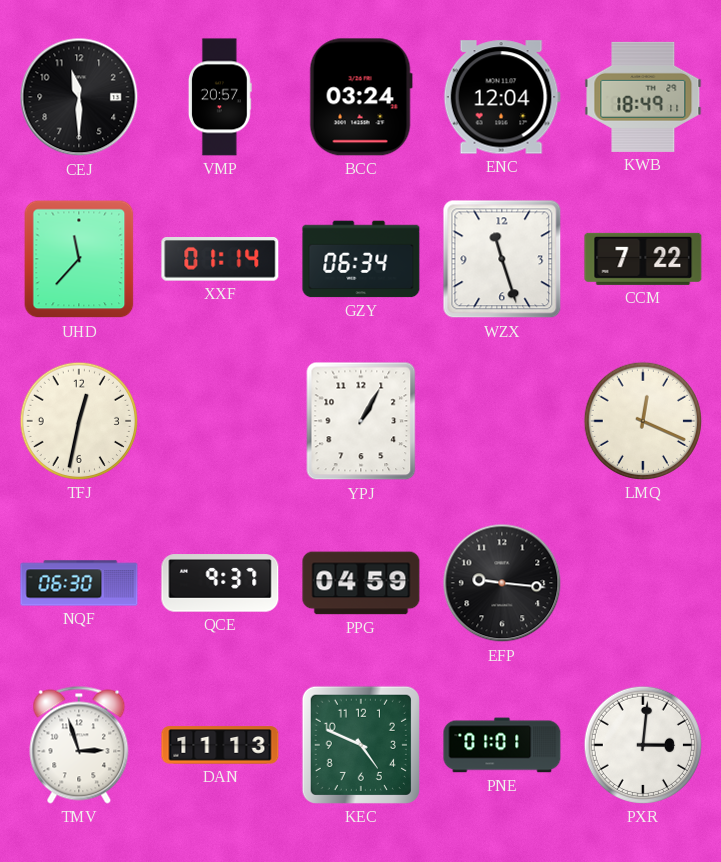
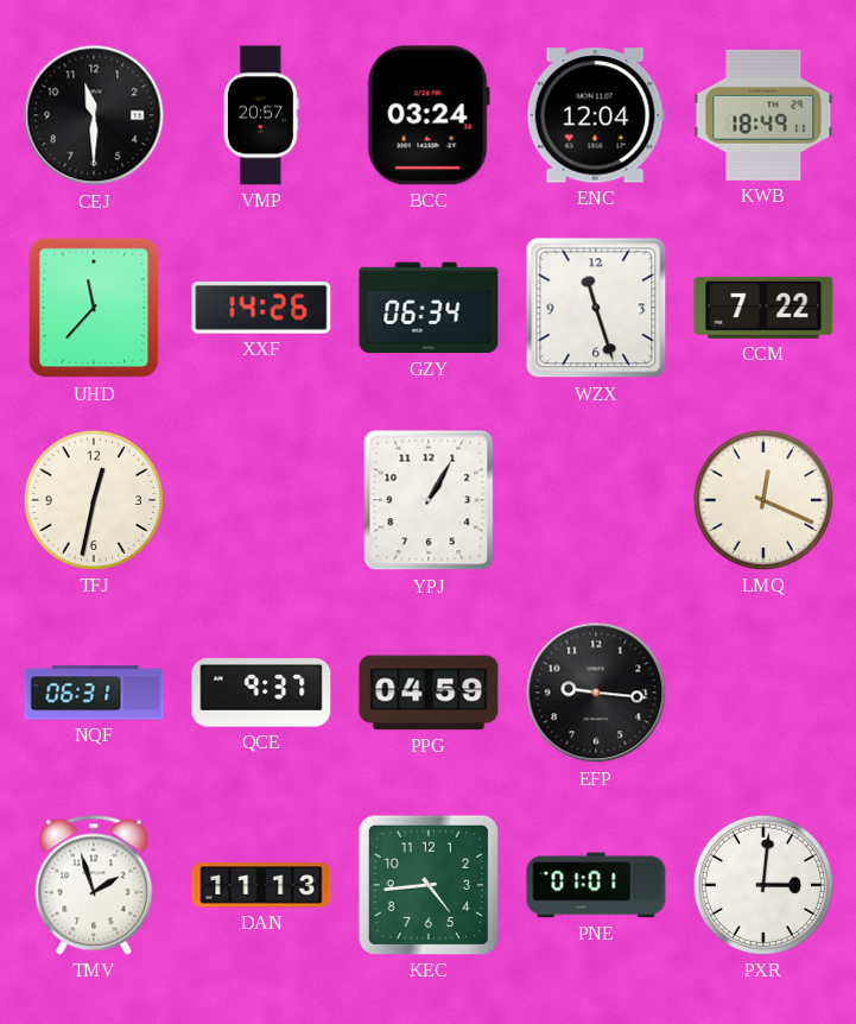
XXF: 01:14 -> 14:26 (261, 308)
NQF: 06:30 -> 06:31 (94, 693)
TMV: 2:57 -> 1:57 (94, 885)
KEC: 4:49 -> 4:44 (429, 885)
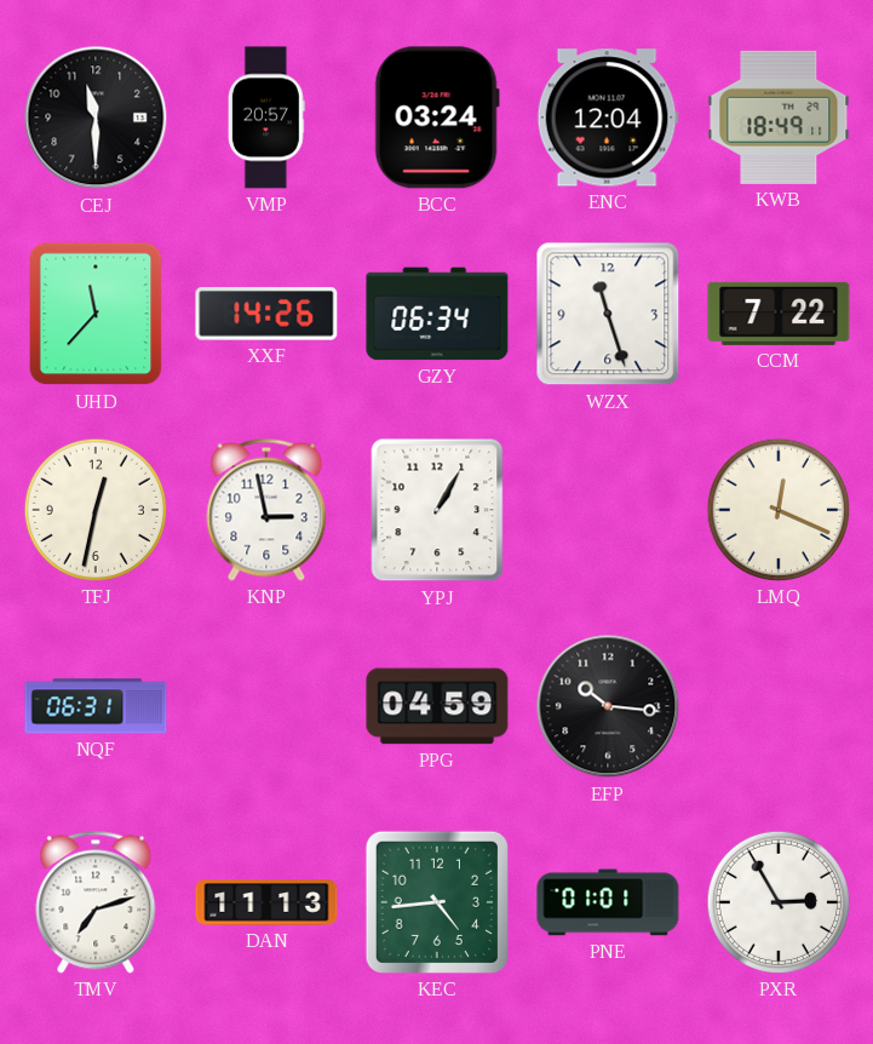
KNP: none -> 2:58 (266, 510)
QCE: 9:37 -> none (261, 693)
EFP: 9:16 -> 10:16 (608, 706)
TMV: 1:57 -> 7:12 (96, 902)
PXR: 3:01 -> 2:55 (779, 902)
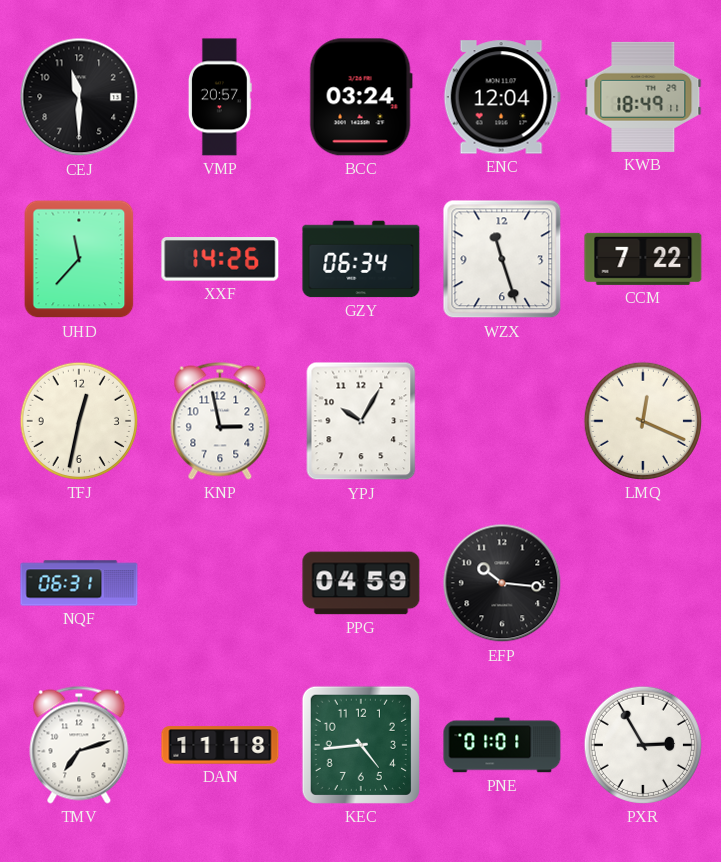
YPJ: 1:05 -> 10:05 (361, 421)
DAN: 11:13 -> 11:18 (220, 745)
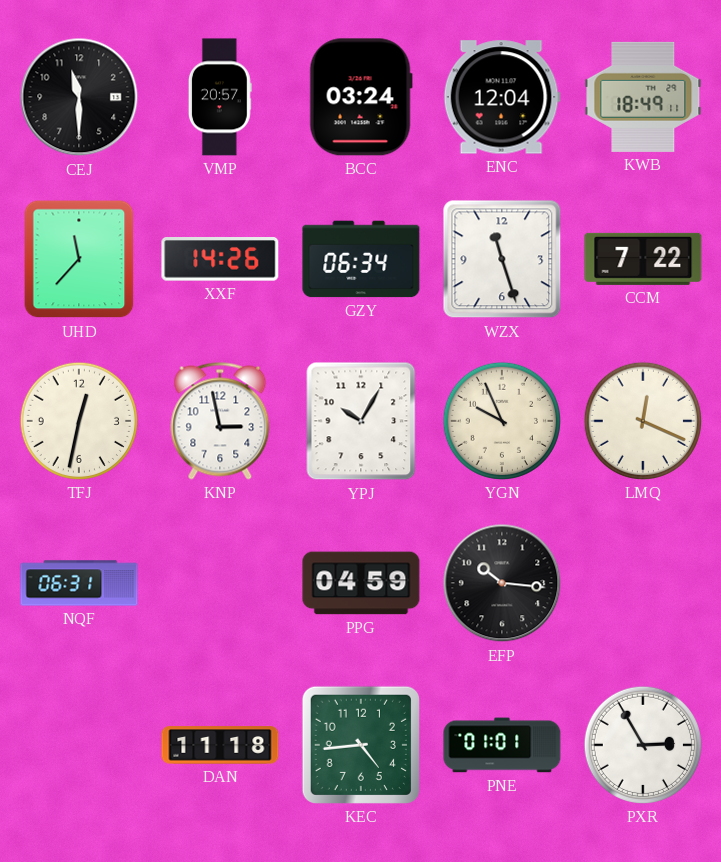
YGN: none -> 9:56 (502, 421)
TMV: 7:12 -> none (79, 745)
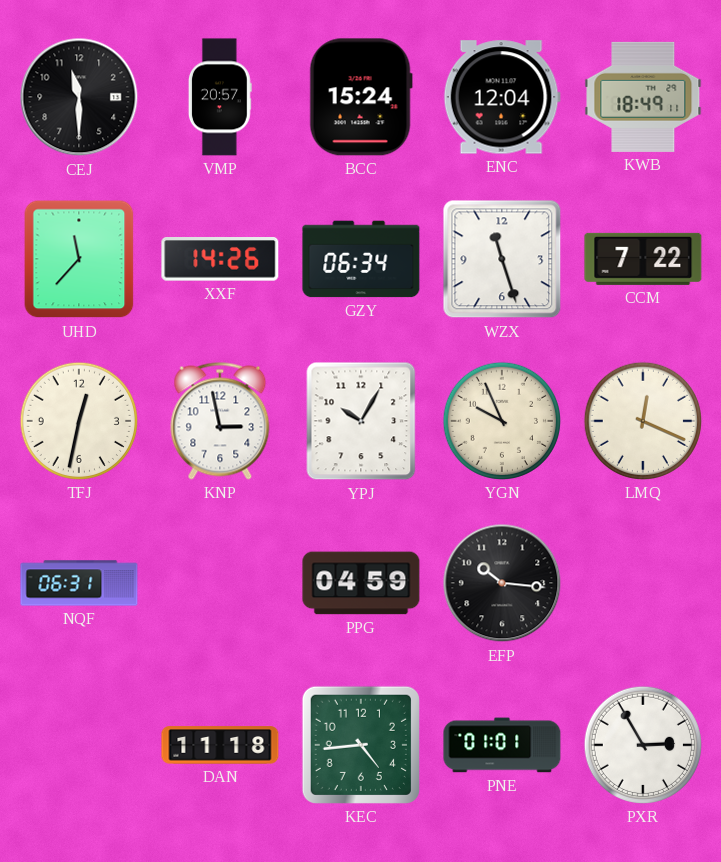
BCC: 03:24 -> 15:24 (361, 97)
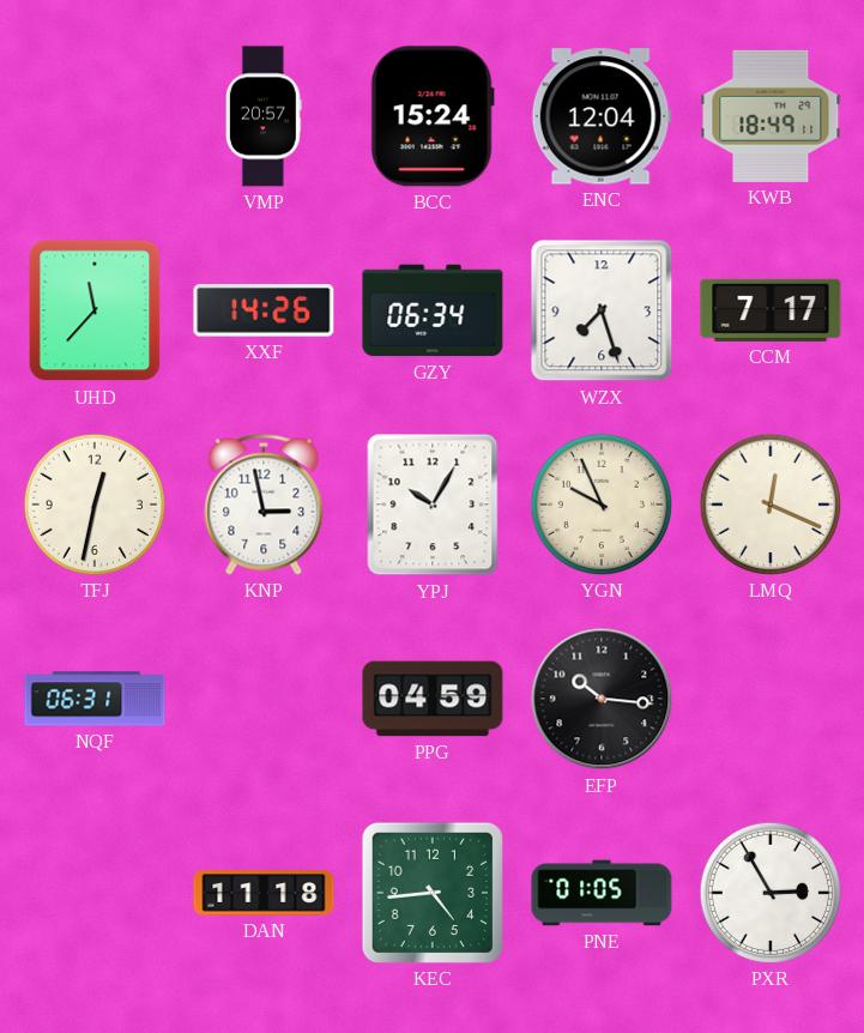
CEJ: 11:30 -> none (79, 97)
WZX: 11:27 -> 7:27 (602, 310)
CCM: 7:22 -> 7:17 (771, 310)
PNE: 01:01 -> 01:05 (602, 893)
